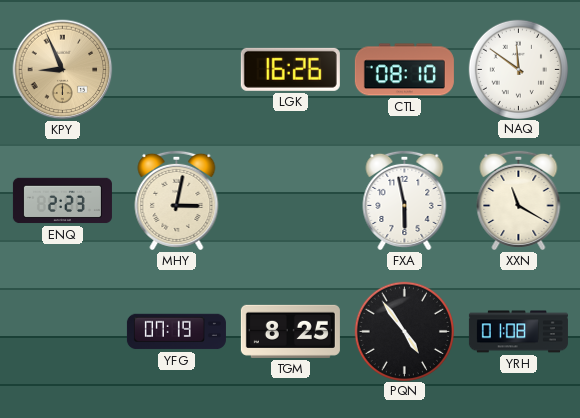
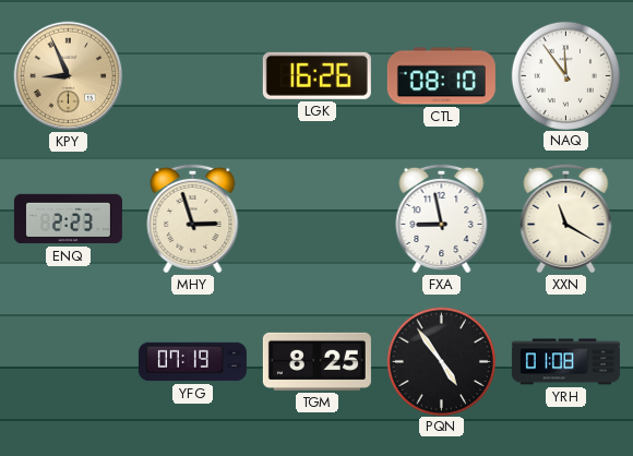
NAQ: 11:51 -> 11:54 (565, 75)
MHY: 3:02 -> 2:57 (193, 218)
FXA: 5:58 -> 8:58 (442, 218)
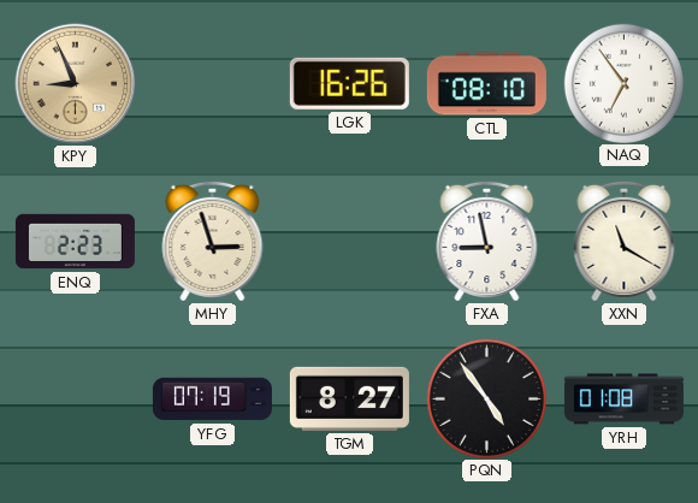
NAQ: 11:54 -> 6:54 (623, 83)
TGM: 8:25 -> 8:27 (349, 398)
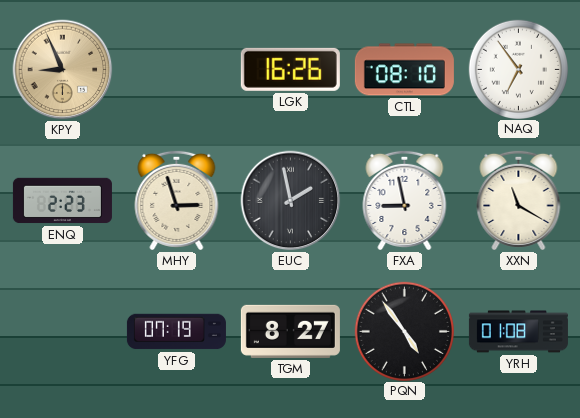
EUC: none -> 1:58 (291, 201)
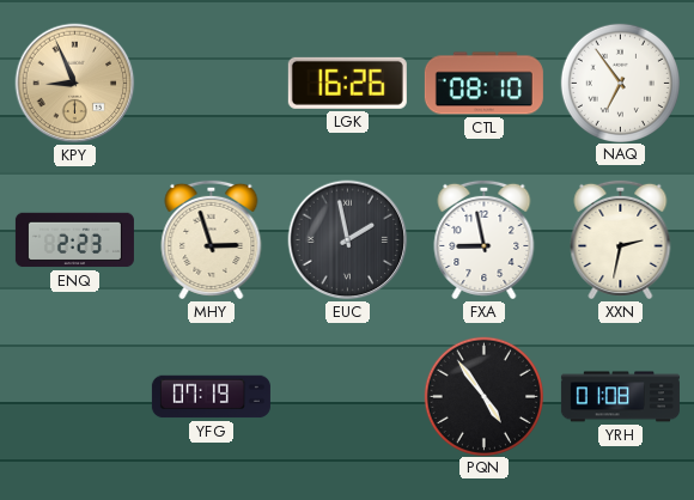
XXN: 11:20 -> 2:32 (621, 239)
TGM: 8:27 -> none (290, 331)
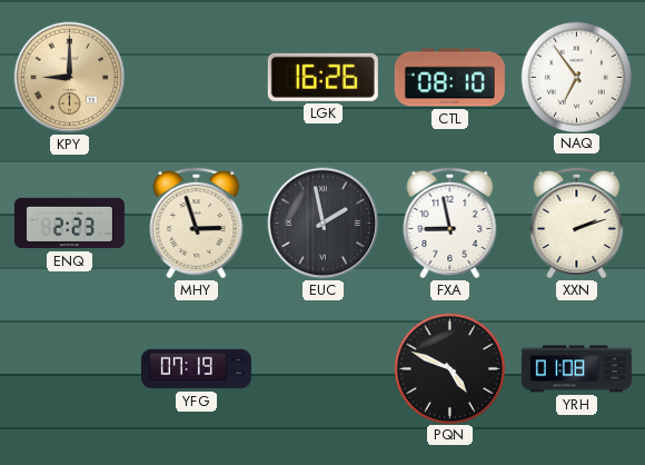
KPY: 8:56 -> 9:00 (70, 78)
XXN: 2:32 -> 2:12 (577, 222)
PQN: 4:54 -> 4:49 (449, 368)
